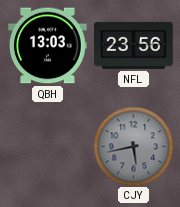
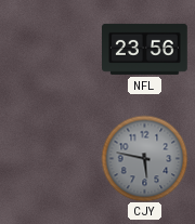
QBH: 13:03 -> none (48, 46)
CJY: 5:43 -> 5:47 (144, 158)
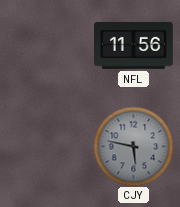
NFL: 23:56 -> 11:56 (134, 45)
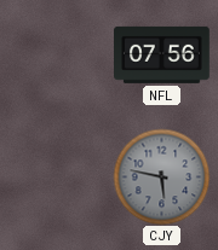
NFL: 11:56 -> 07:56 (162, 54)
